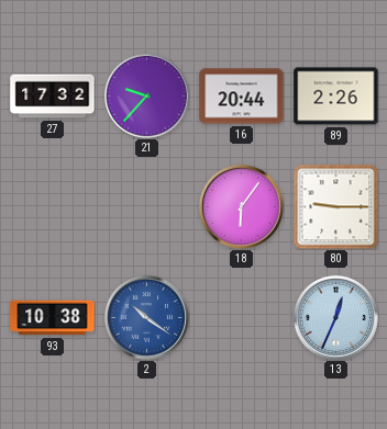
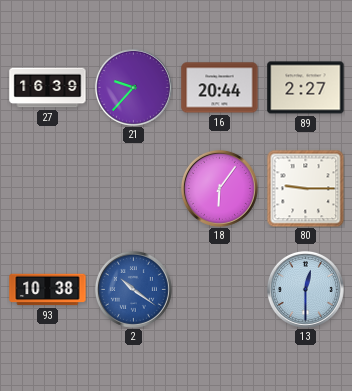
27: 17:32 -> 16:39 (48, 88)
89: 2:26 -> 2:27 (306, 88)
13: 12:34 -> 12:30 (305, 289)
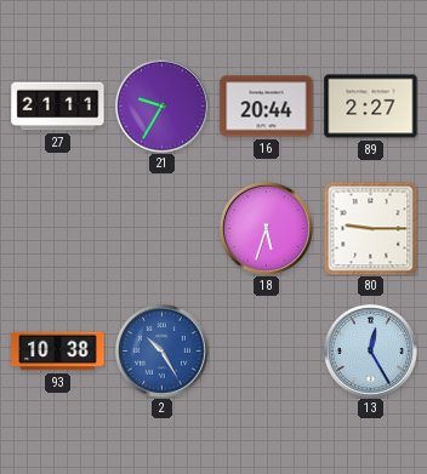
27: 16:39 -> 21:11 (58, 107)
21: 9:37 -> 9:35 (161, 105)
18: 6:06 -> 5:33 (266, 228)
2: 10:21 -> 10:25 (161, 350)
13: 12:30 -> 12:25 (370, 350)
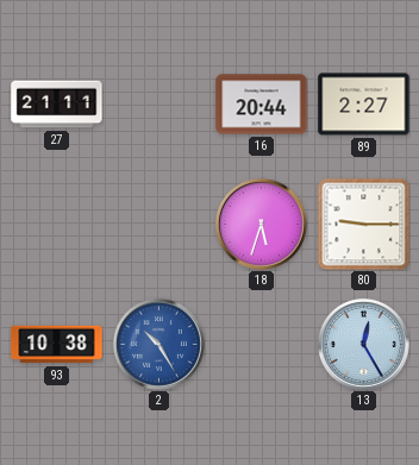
21: 9:35 -> none (161, 105)
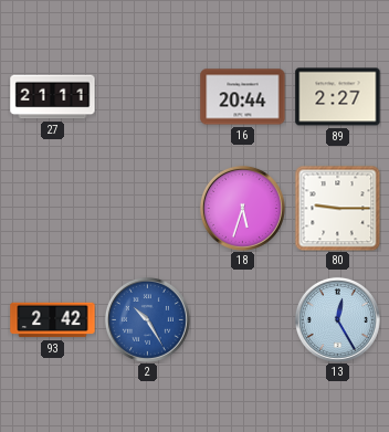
93: 10:38 -> 2:42 (53, 320)
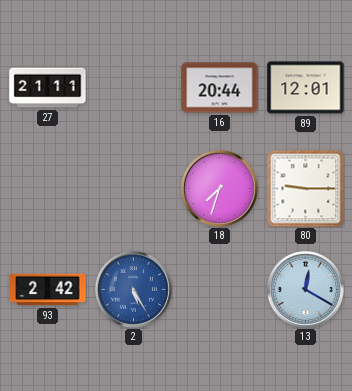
89: 2:27 -> 12:01 (306, 88)
18: 5:33 -> 7:33 (219, 188)
2: 10:25 -> 5:25 (133, 289)
13: 12:25 -> 12:20 (305, 289)
